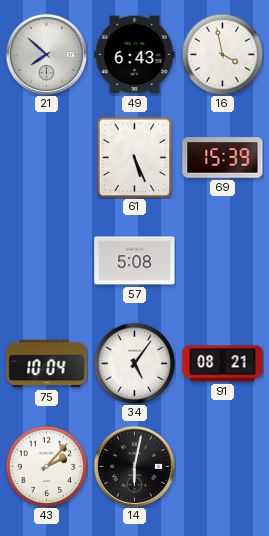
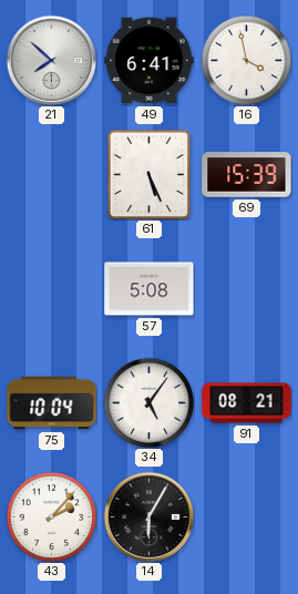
49: 6:43 -> 6:41 (150, 61)
14: 6:02 -> 6:05 (148, 516)
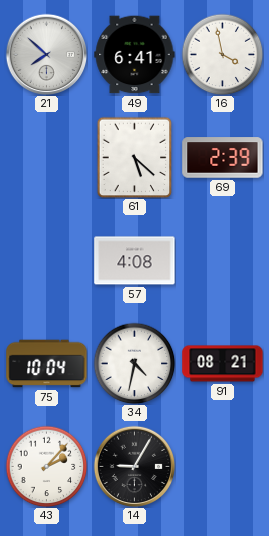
61: 5:26 -> 5:22 (135, 157)
69: 15:39 -> 2:39 (223, 158)
57: 5:08 -> 4:08 (135, 261)
34: 5:06 -> 4:32 (134, 363)
14: 6:05 -> 9:05 (134, 466)
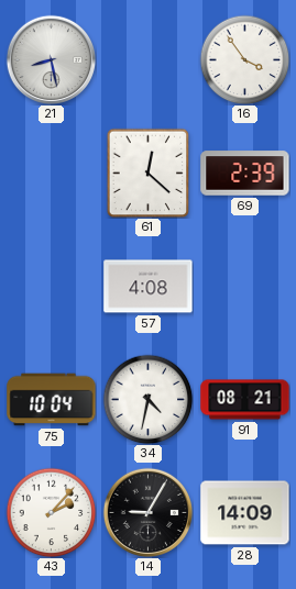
21: 7:52 -> 8:28 (51, 59)
49: 6:41 -> none (135, 55)
16: 3:58 -> 3:54 (244, 59)
61: 5:22 -> 12:22 (149, 173)
28: none -> 14:09 (245, 513)
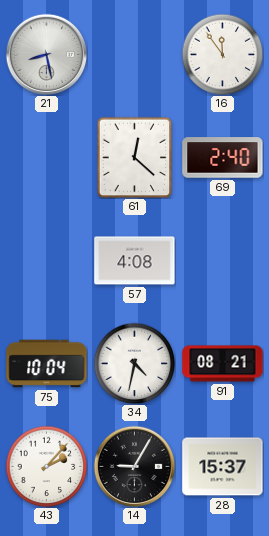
16: 3:54 -> 11:54 (222, 54)
69: 2:39 -> 2:40 (223, 158)
28: 14:09 -> 15:37 (223, 467)
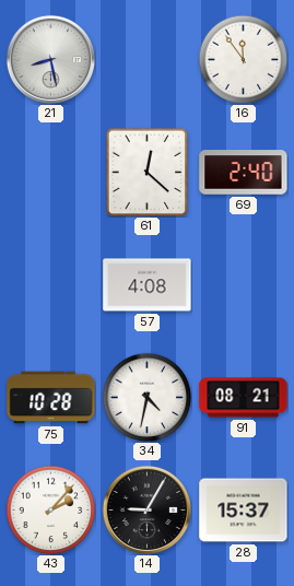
75: 10:04 -> 10:28 (51, 398)
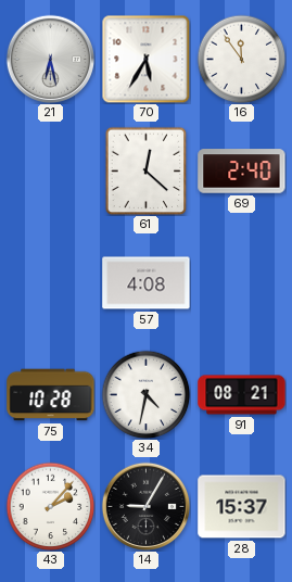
21: 8:28 -> 6:28 (50, 59)
70: none -> 5:35 (145, 59)
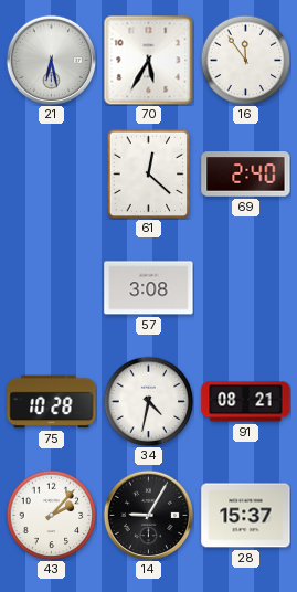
57: 4:08 -> 3:08 (149, 288)
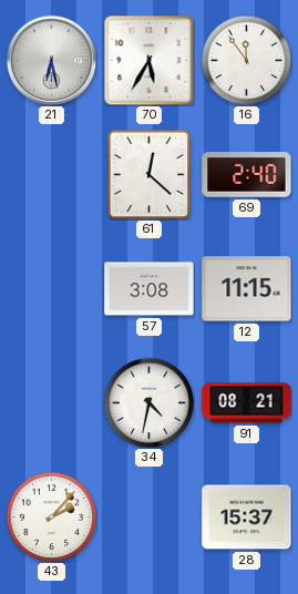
12: none -> 11:15 (247, 289)
75: 10:28 -> none (52, 402)
14: 9:05 -> none (148, 515)
